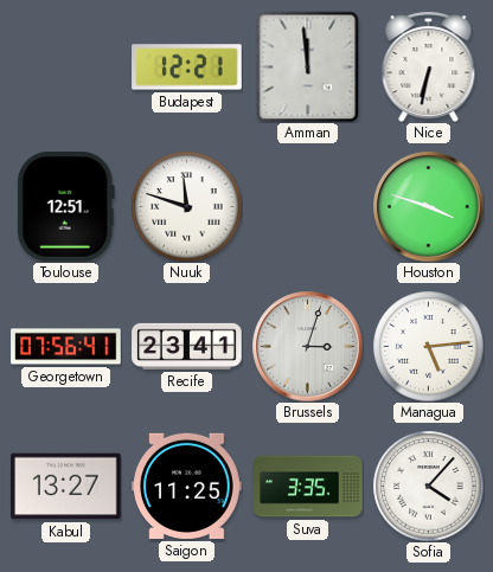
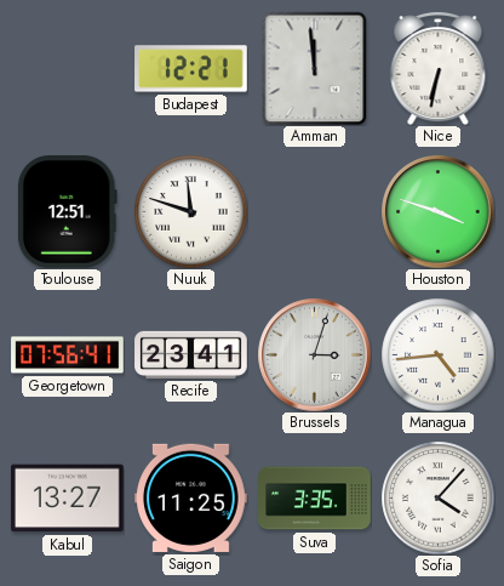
Managua: 5:14 -> 4:44 (437, 354)
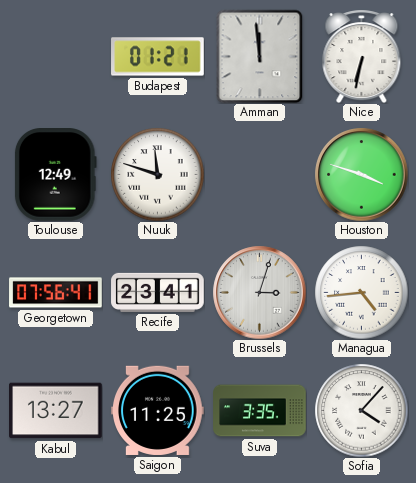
Budapest: 12:21 -> 01:21 (158, 57)
Toulouse: 12:51 -> 12:49 (55, 175)
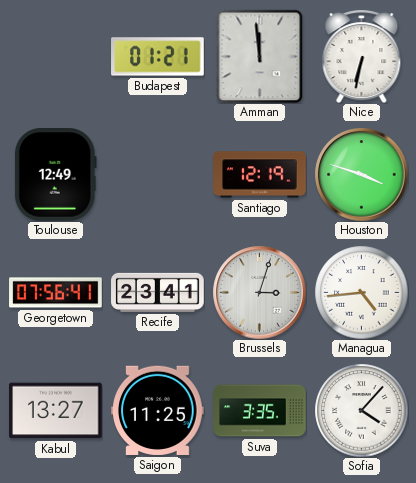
Nuuk: 11:48 -> none (157, 174)
Santiago: none -> 12:19 (260, 175)
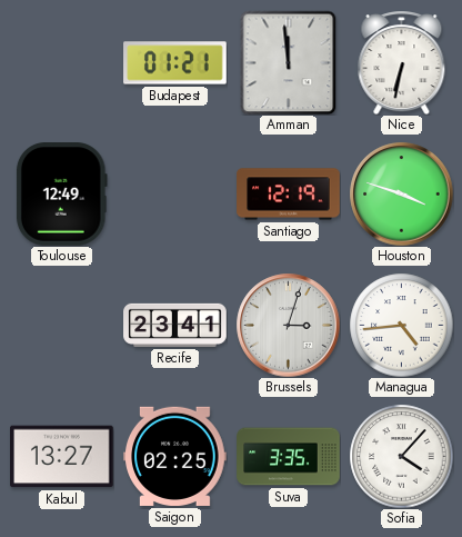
Georgetown: 07:56 -> none (56, 293)
Saigon: 11:25 -> 02:25 (175, 456)
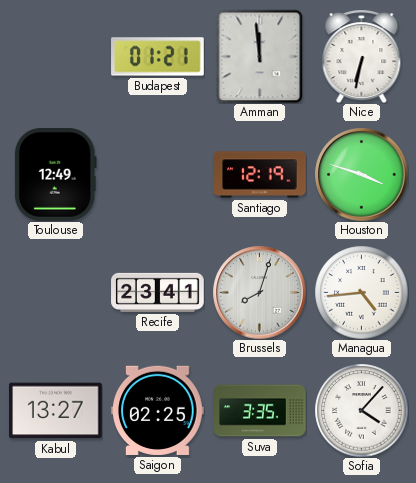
Brussels: 3:03 -> 8:03 (259, 292)
